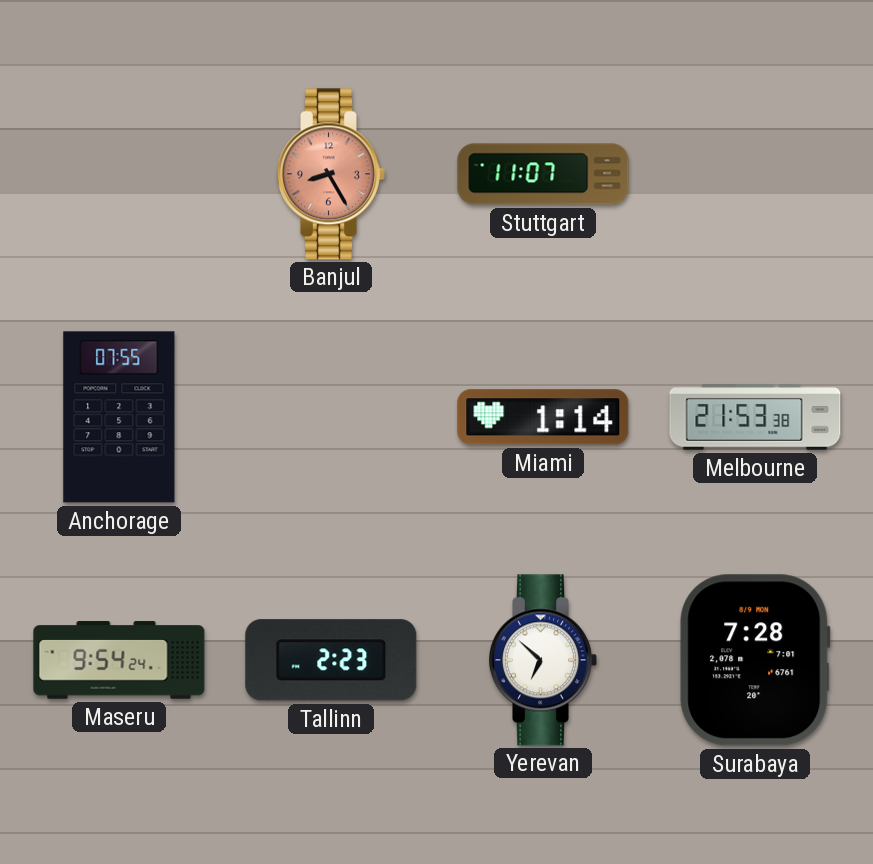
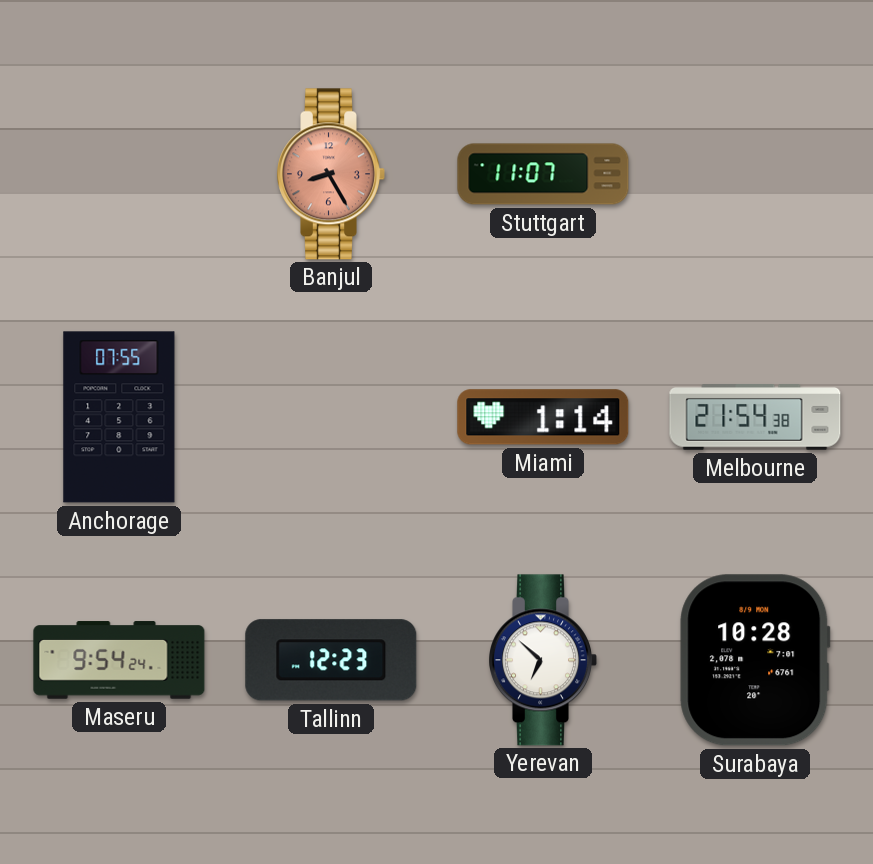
Melbourne: 21:53 -> 21:54 (755, 417)
Tallinn: 2:23 -> 12:23 (331, 660)
Surabaya: 7:28 -> 10:28 (755, 660)
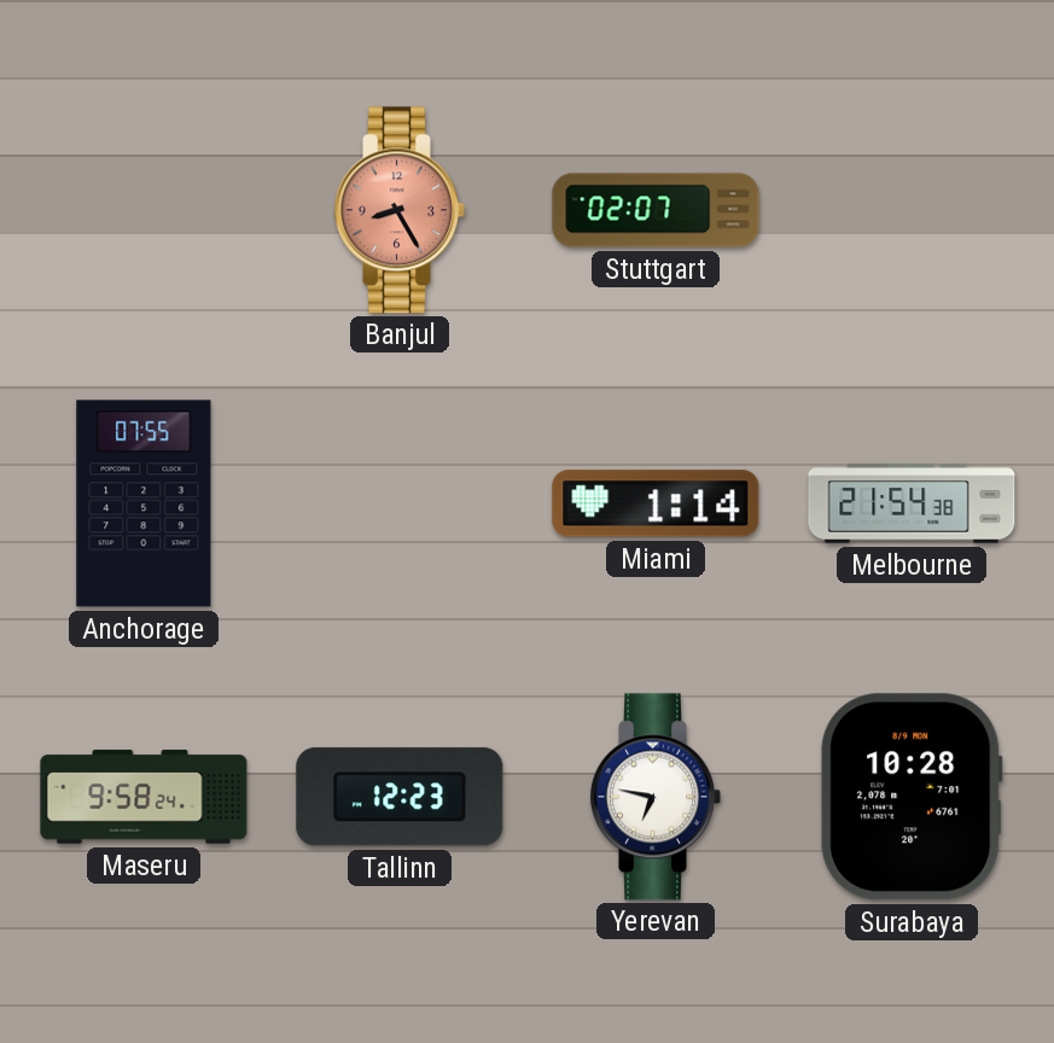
Stuttgart: 11:07 -> 02:07 (656, 210)
Maseru: 9:54 -> 9:58 (144, 797)
Yerevan: 6:52 -> 6:47 (656, 797)
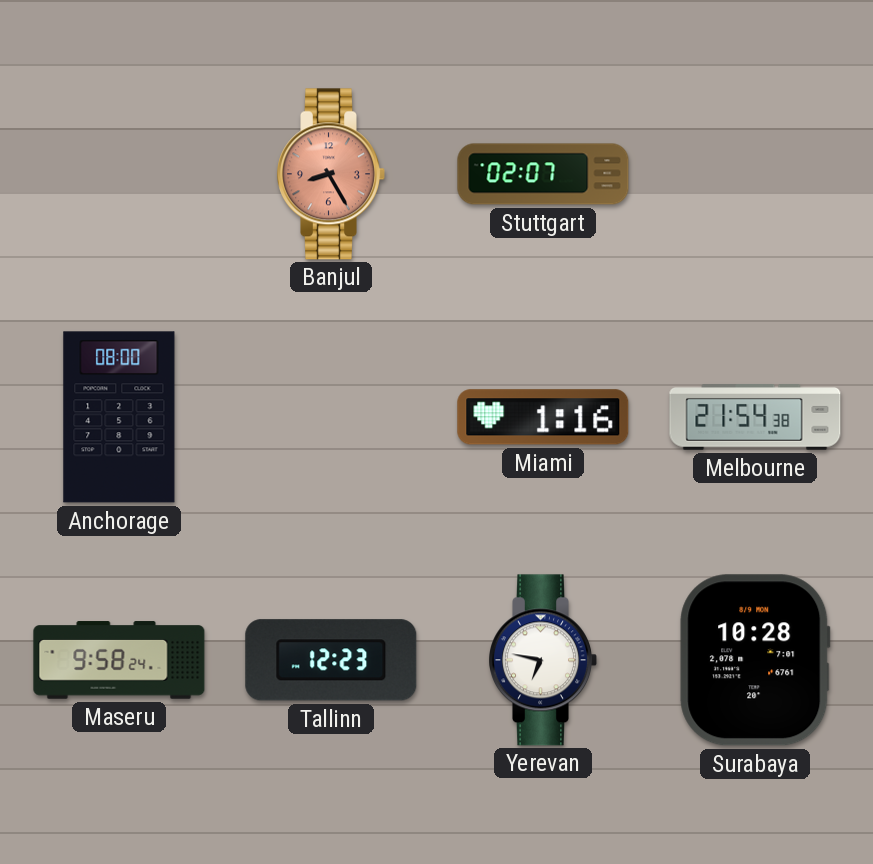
Anchorage: 07:55 -> 08:00 (119, 417)
Miami: 1:14 -> 1:16 (543, 417)
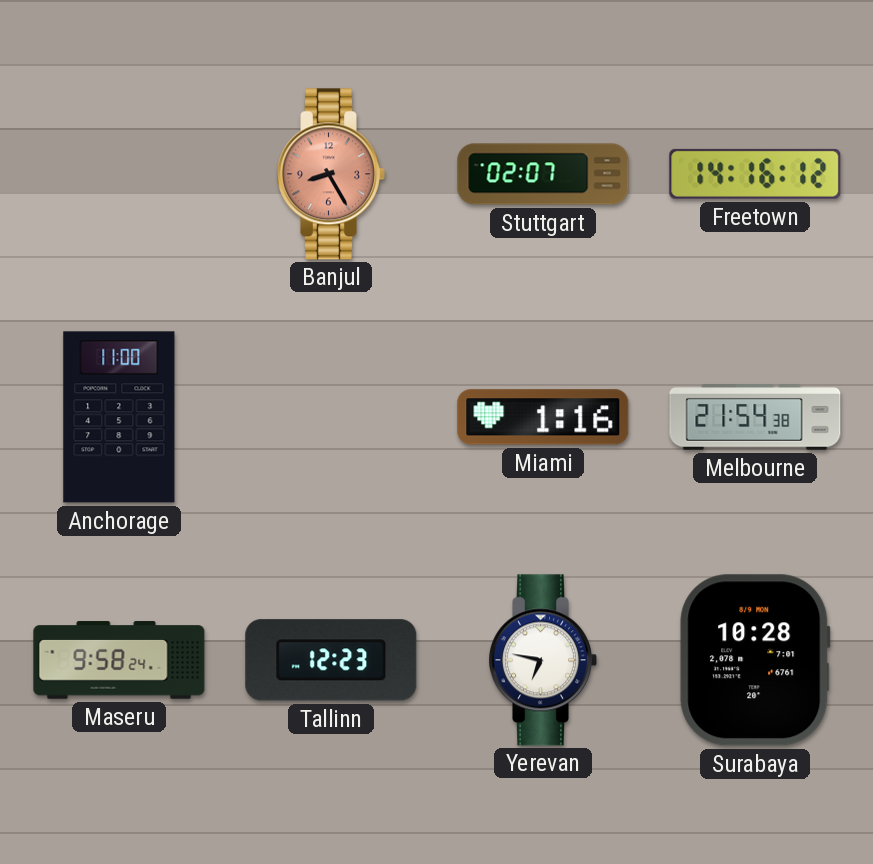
Freetown: none -> 14:16 (755, 174)
Anchorage: 08:00 -> 11:00 (119, 417)
